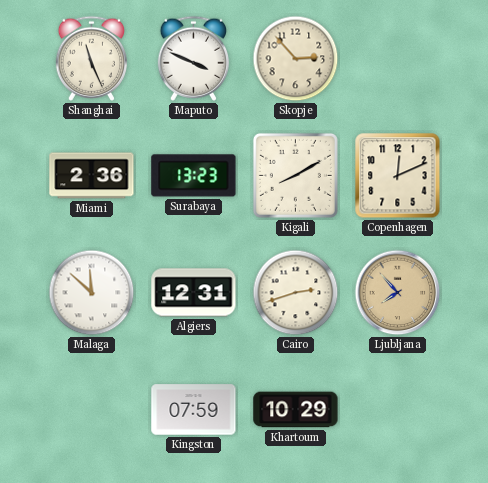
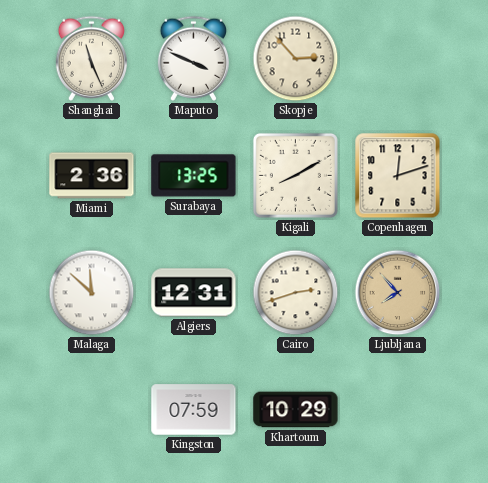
Surabaya: 13:23 -> 13:25 (194, 176)
Copenhagen: 12:11 -> 12:12 (398, 176)
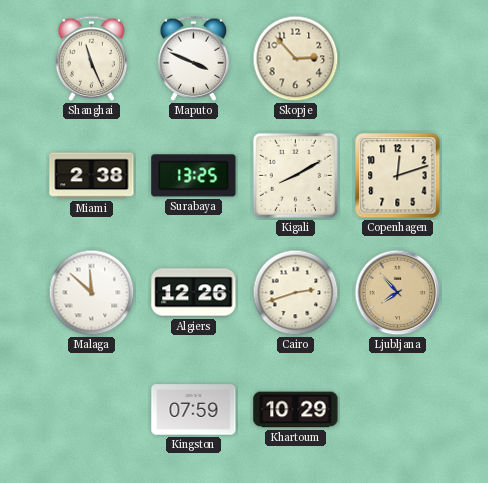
Miami: 2:36 -> 2:38 (92, 176)
Algiers: 12:31 -> 12:26 (194, 293)
